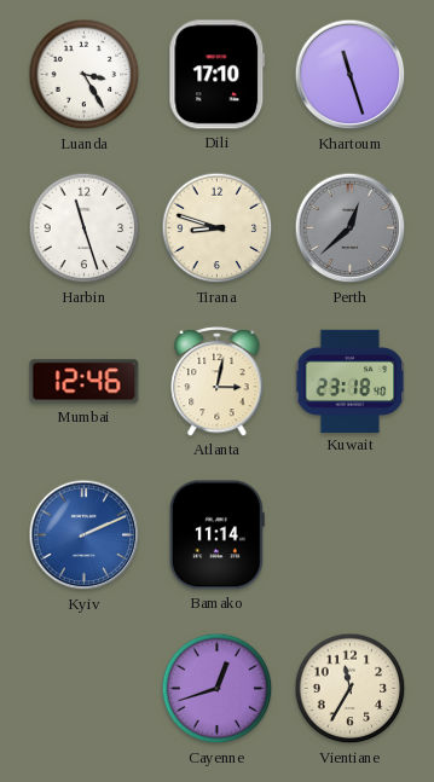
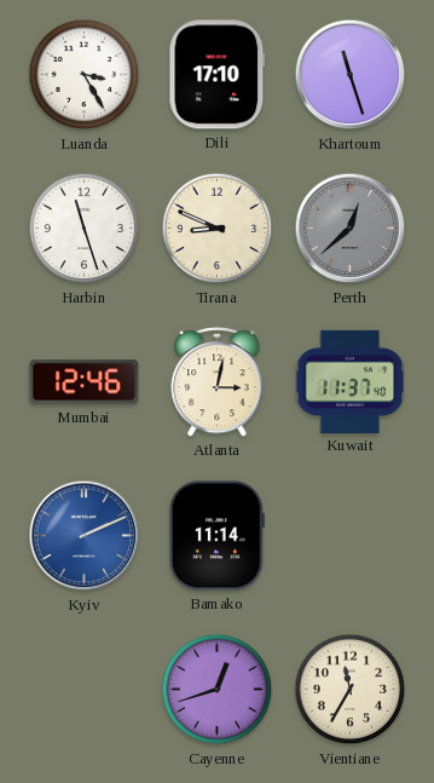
Tirana: 8:48 -> 8:49 (218, 229)
Kuwait: 23:18 -> 11:37 (351, 381)
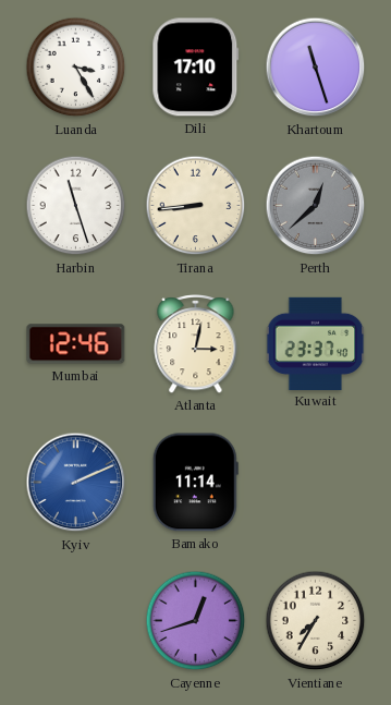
Tirana: 8:49 -> 8:44 (196, 206)
Kuwait: 11:37 -> 23:37 (316, 343)
Vientiane: 11:35 -> 7:35 (316, 621)
